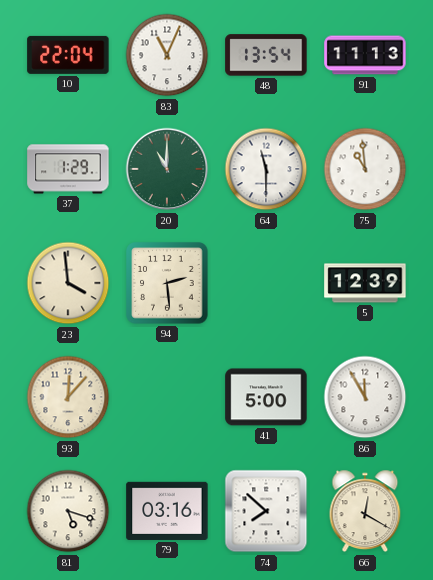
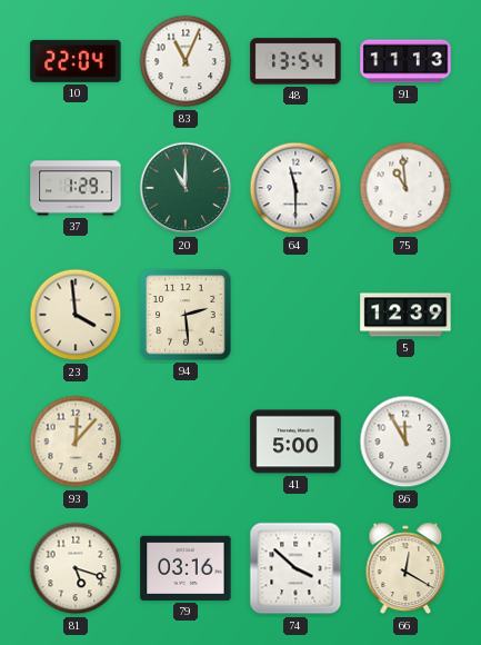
74: 7:52 -> 3:52 (295, 568)
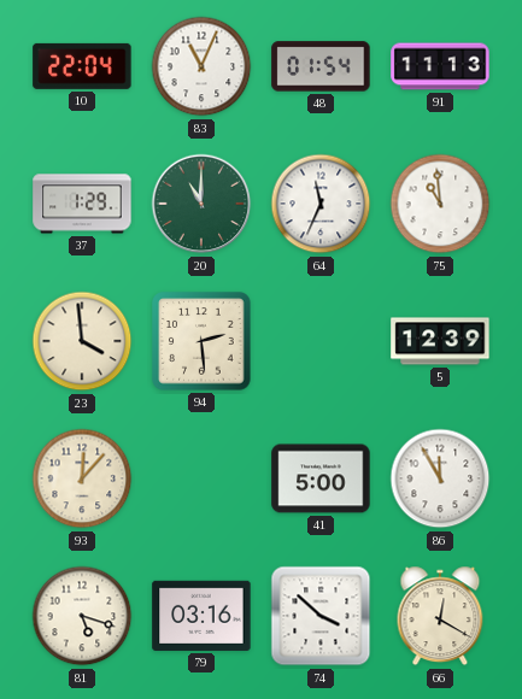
48: 13:54 -> 01:54 (321, 66)
64: 11:30 -> 11:34 (321, 204)
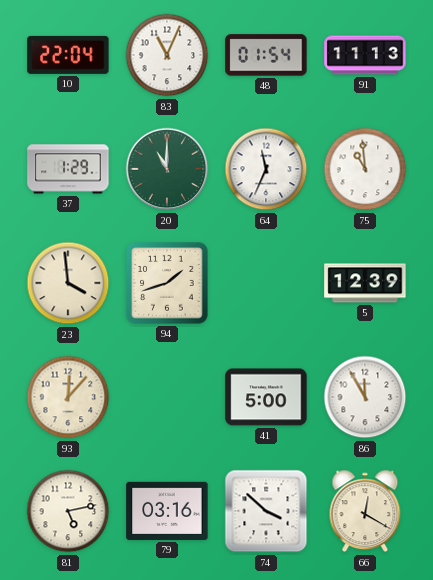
94: 2:29 -> 1:42 (167, 283)
81: 5:18 -> 5:13 (68, 511)
